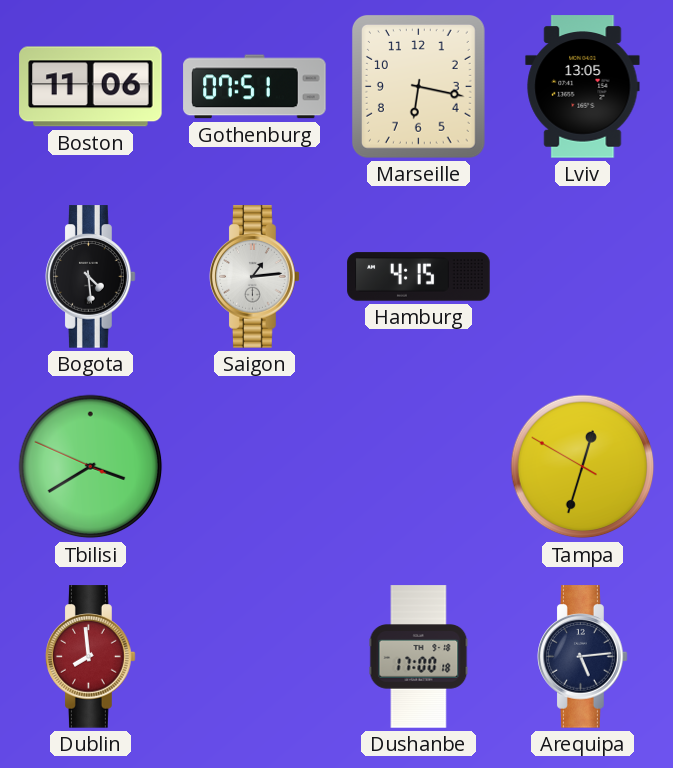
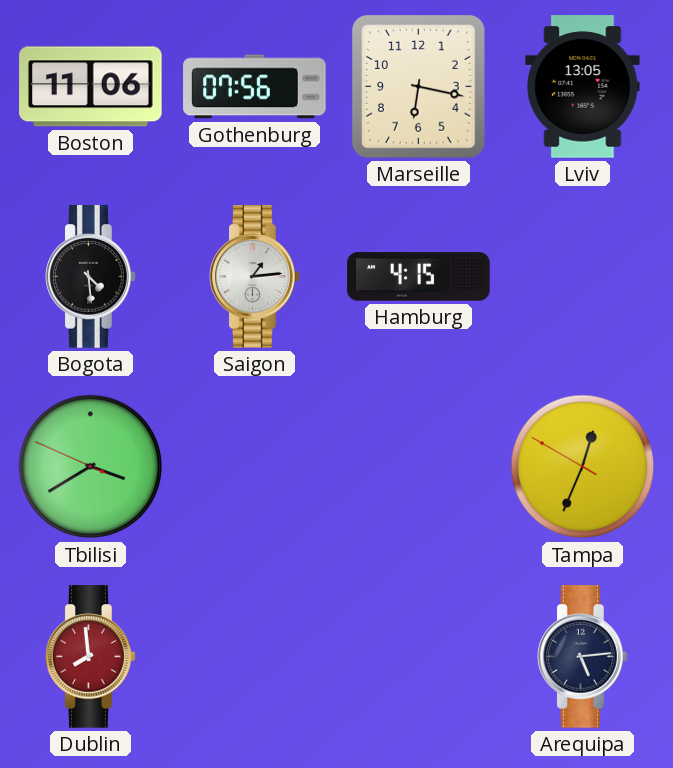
Gothenburg: 07:51 -> 07:56 (255, 87)
Tampa: 12:32 -> 12:33 (583, 467)
Dushanbe: 17:00 -> none (419, 657)
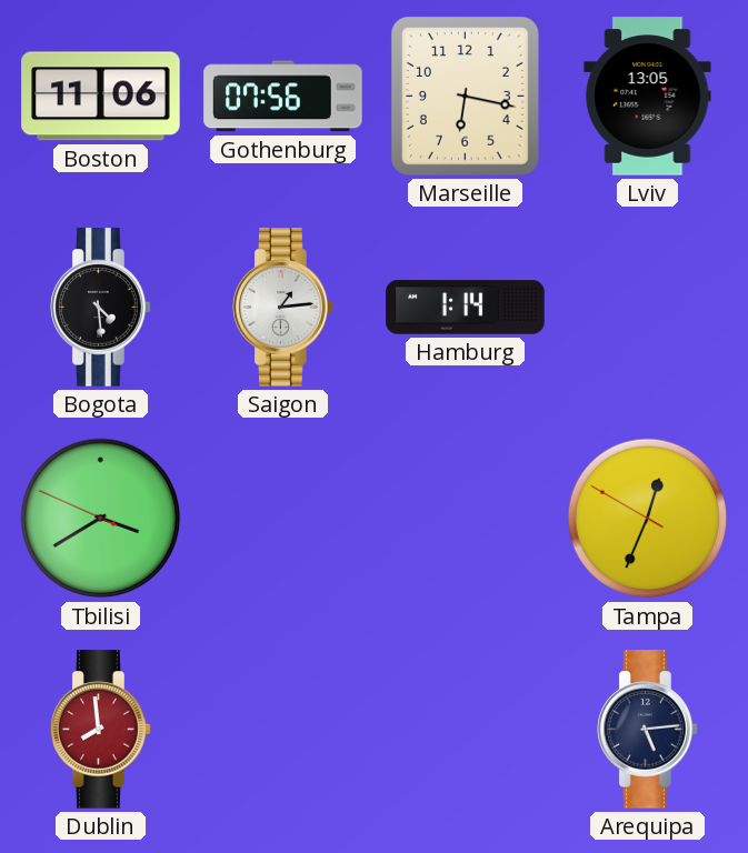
Hamburg: 4:15 -> 1:14 (466, 308)
